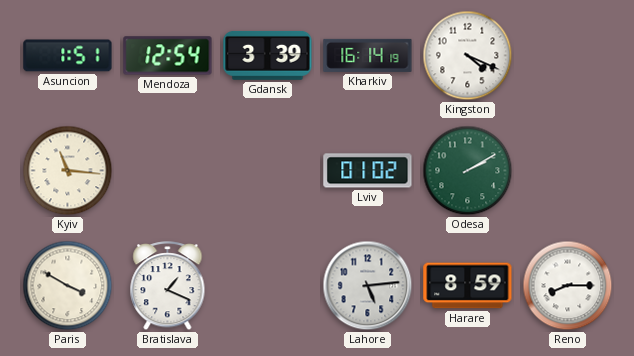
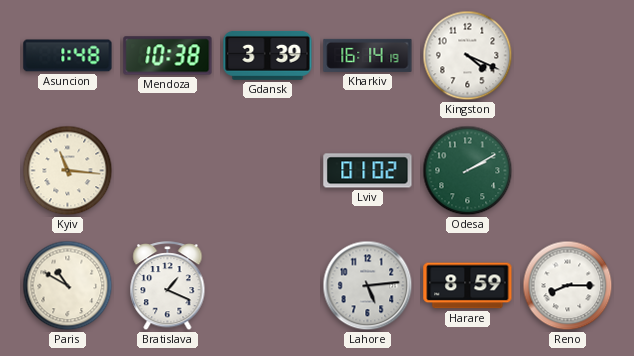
Asuncion: 1:51 -> 1:48 (68, 56)
Mendoza: 12:54 -> 10:38 (168, 56)
Paris: 3:50 -> 10:50 (68, 286)
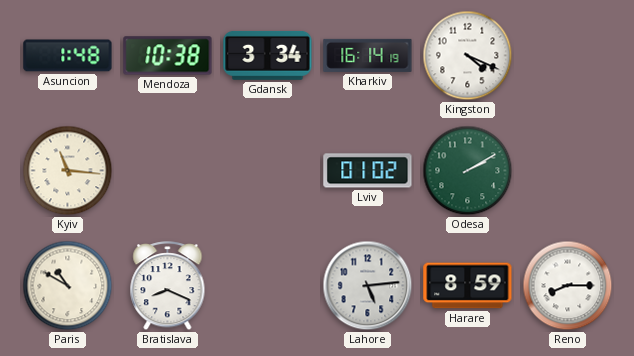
Gdansk: 3:39 -> 3:34 (268, 55)
Bratislava: 1:19 -> 8:19 (168, 287)
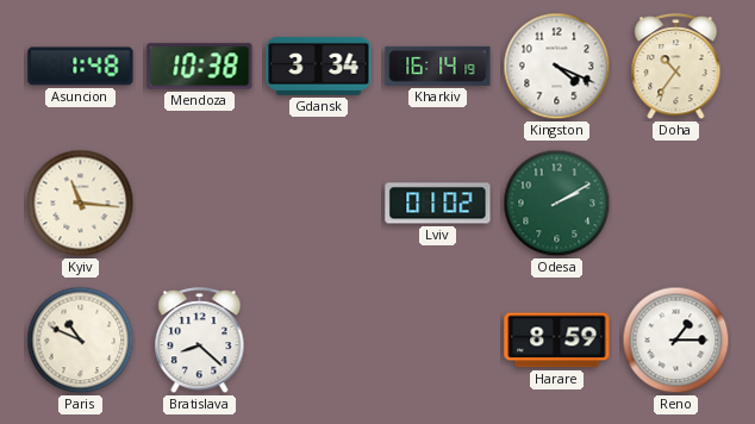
Doha: none -> 10:36 (676, 68)
Paris: 10:50 -> 10:49 (81, 341)
Bratislava: 8:19 -> 8:22 (200, 342)
Lahore: 5:14 -> none (368, 286)
Reno: 8:15 -> 1:15 (676, 341)
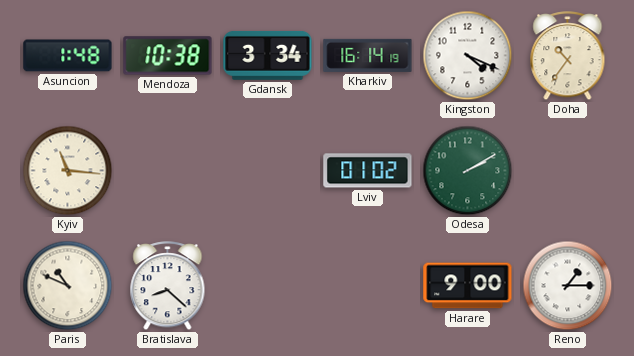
Harare: 8:59 -> 9:00 (468, 286)
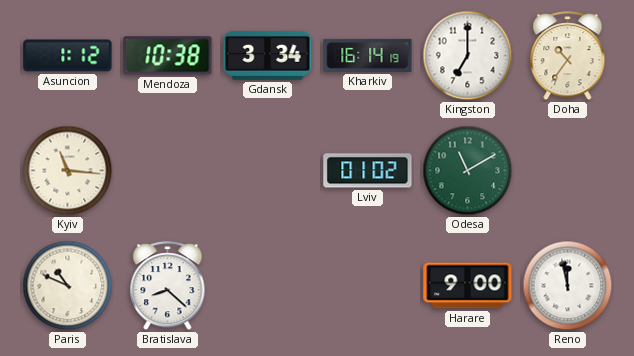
Asuncion: 1:48 -> 1:12 (68, 56)
Kingston: 4:19 -> 7:00 (468, 56)
Odesa: 2:10 -> 11:10 (468, 171)
Reno: 1:15 -> 11:58 (568, 286)
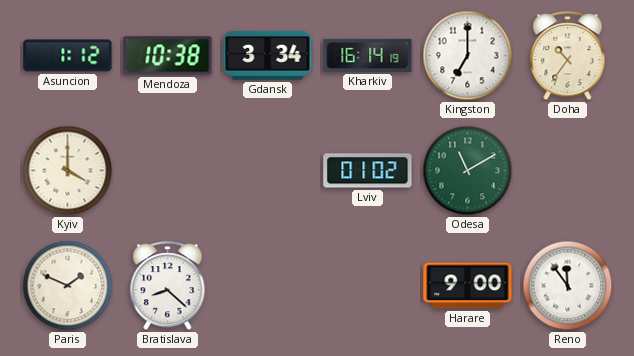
Kyiv: 11:16 -> 4:00 (68, 171)
Paris: 10:49 -> 1:49 (68, 286)
Reno: 11:58 -> 11:54 (568, 286)
